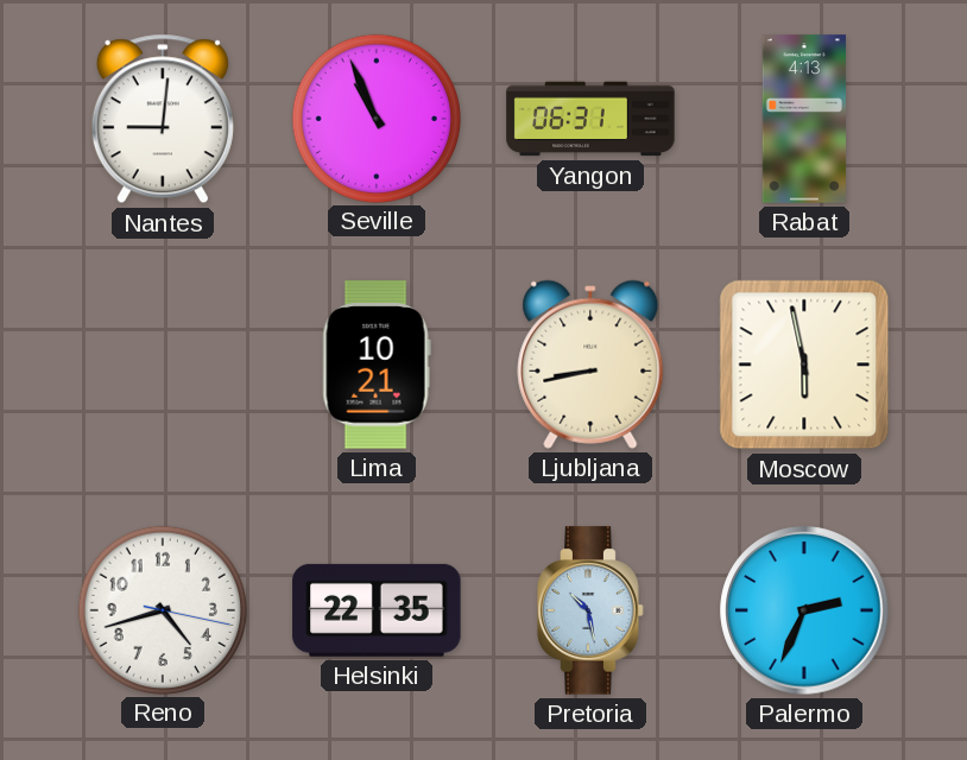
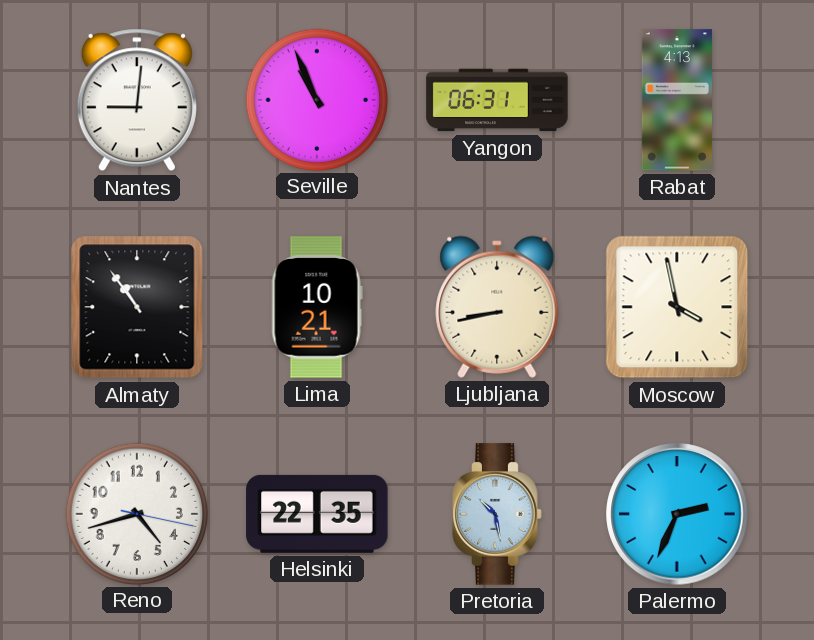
Almaty: none -> 10:54 (137, 307)
Moscow: 5:58 -> 3:58 (677, 307)
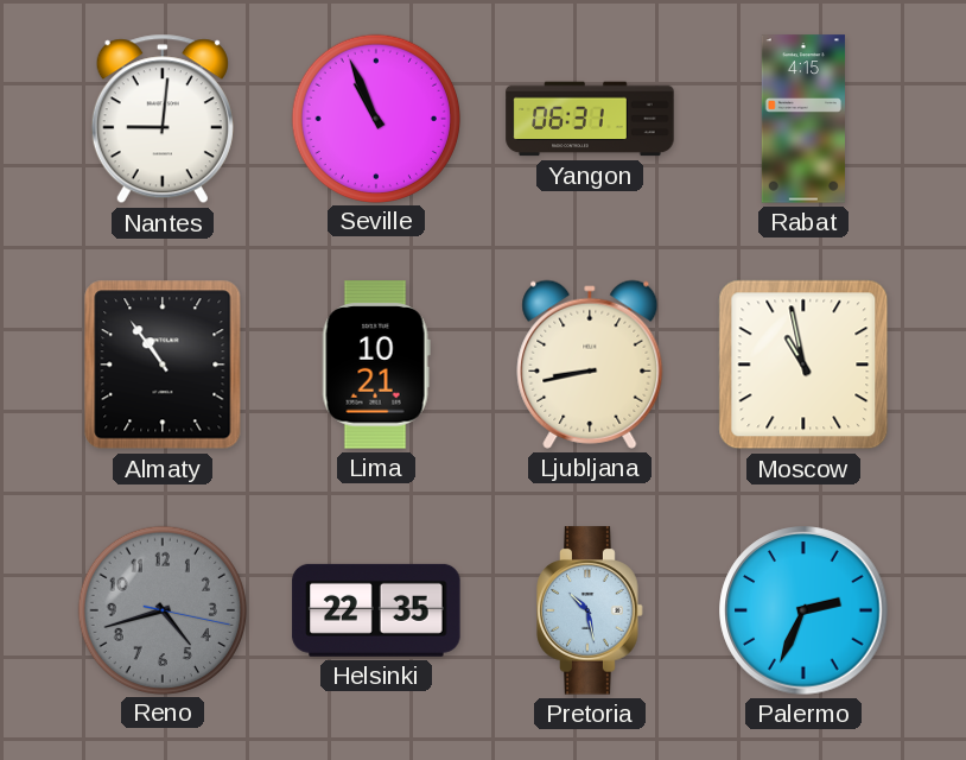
Rabat: 4:13 -> 4:15 (803, 119)
Moscow: 3:58 -> 10:58 (803, 365)
Reno dial: white -> grey (161, 609)
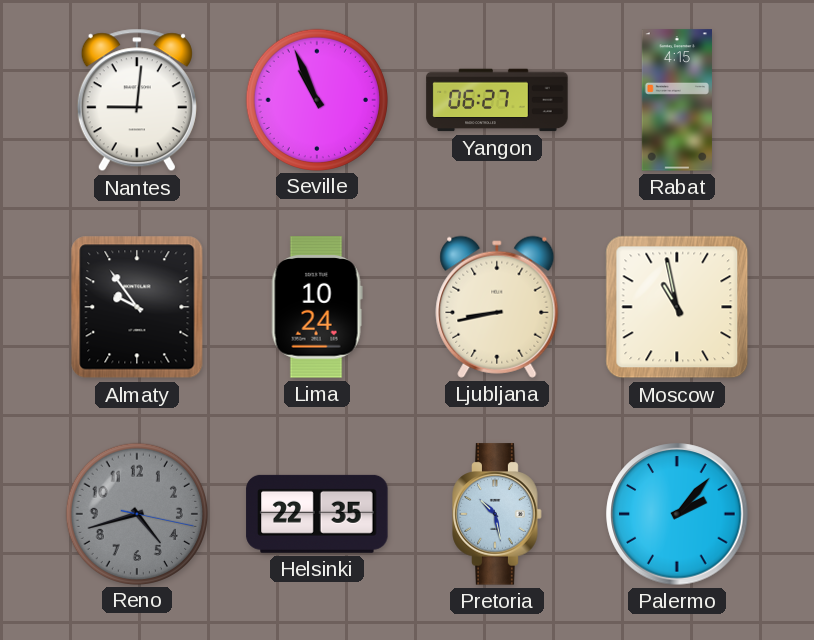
Yangon: 06:31 -> 06:27 (497, 100)
Almaty: 10:54 -> 9:54 (137, 307)
Lima: 10:21 -> 10:24 (317, 307)
Palermo: 2:34 -> 2:07 (677, 514)
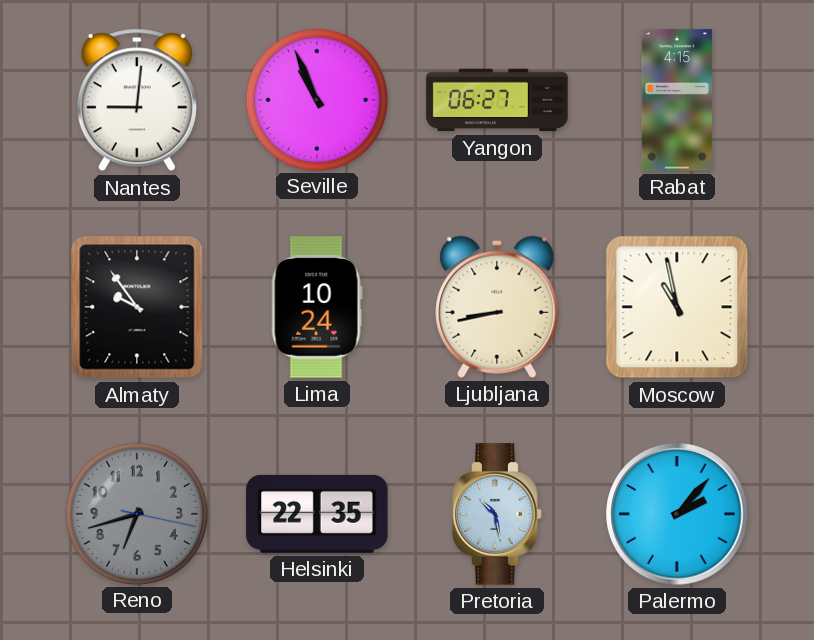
Reno: 4:42 -> 6:42 (136, 513)
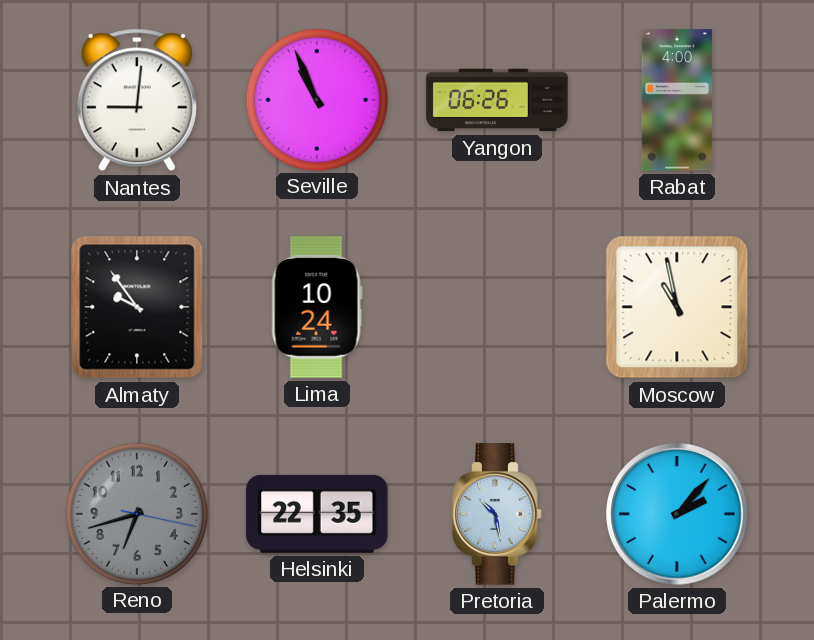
Yangon: 06:27 -> 06:26 (497, 100)
Rabat: 4:15 -> 4:00 (677, 100)
Ljubljana: 8:43 -> none (497, 307)
